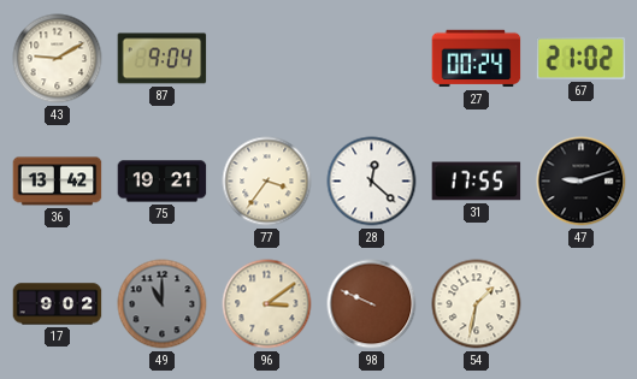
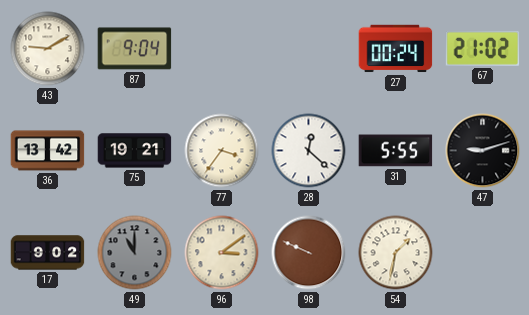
31: 17:55 -> 5:55 (396, 151)
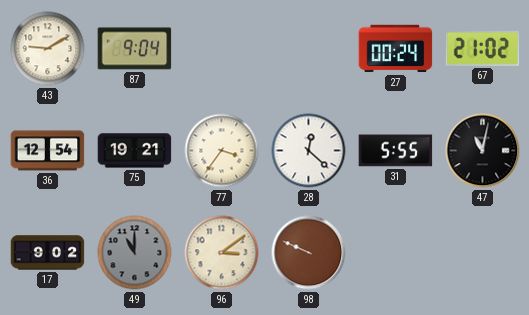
36: 13:42 -> 12:54 (48, 151)
47: 9:12 -> 11:02 (483, 151)
54: 1:32 -> none (396, 253)
